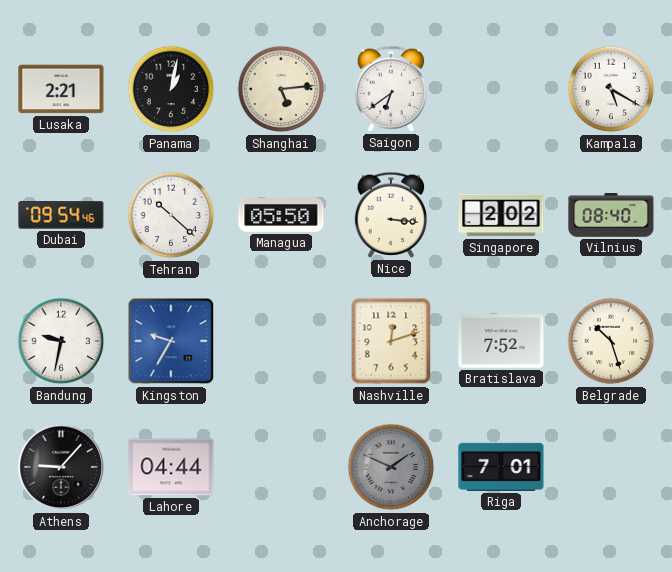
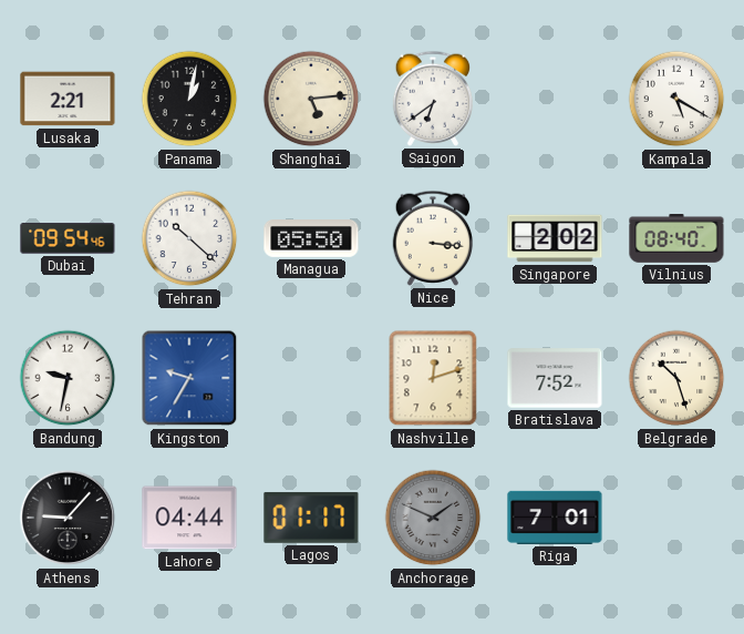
Lagos: none -> 01:17 (311, 518)
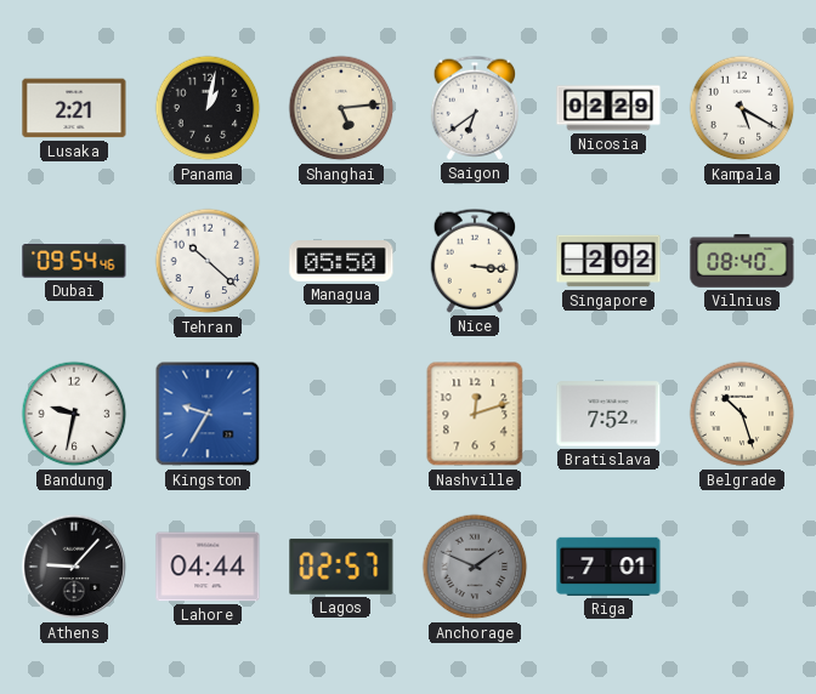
Nicosia: none -> 02:29 (608, 108)
Lagos: 01:17 -> 02:57 (341, 567)
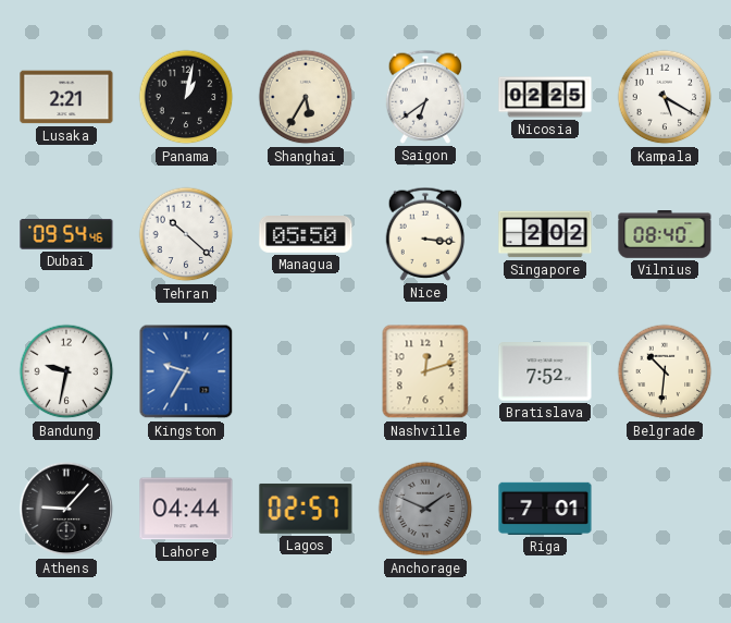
Shanghai: 5:14 -> 5:35 (306, 97)
Nicosia: 02:29 -> 02:25 (545, 97)
Belgrade: 10:27 -> 10:31 (665, 371)
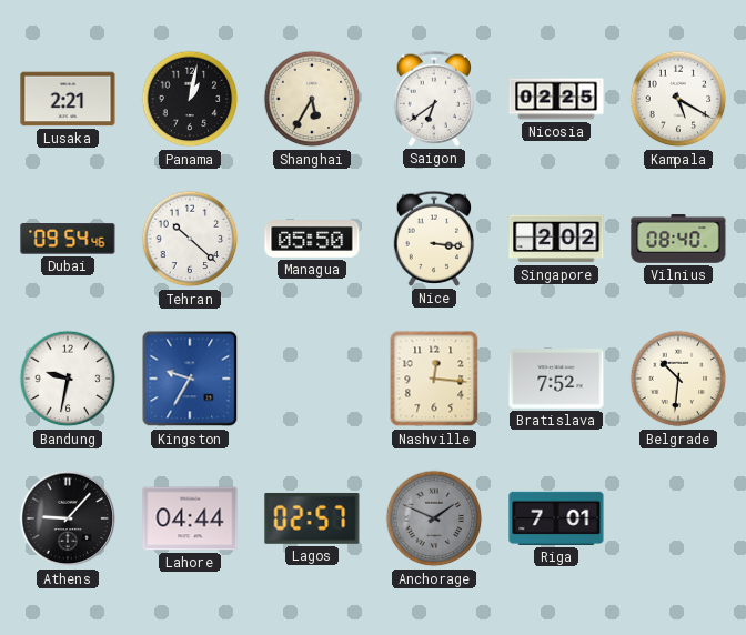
Nashville: 12:12 -> 12:16 (434, 379)
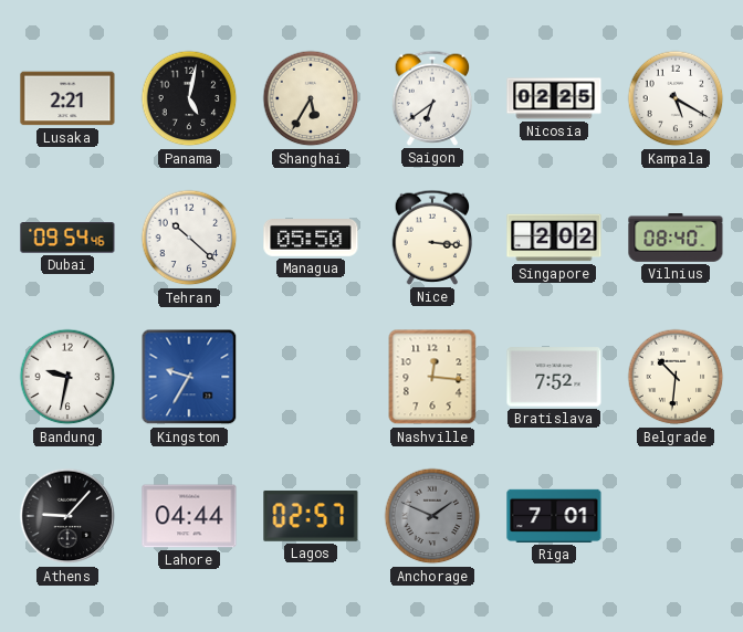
Panama: 1:02 -> 5:02 (189, 98)
